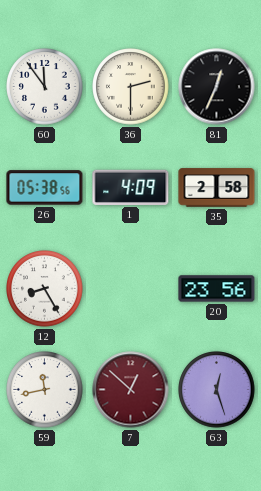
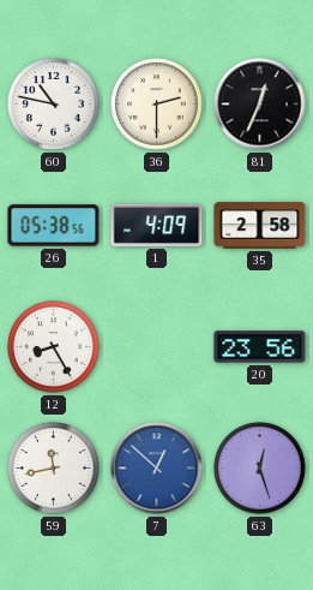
60: 11:54 -> 10:47 (54, 105)
7 dial: burgundy -> blue (157, 469)
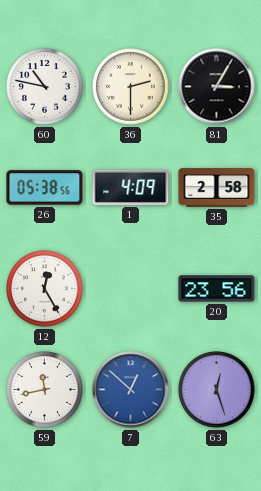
81: 12:34 -> 3:05 (217, 87)
12: 8:25 -> 12:25 (45, 289)
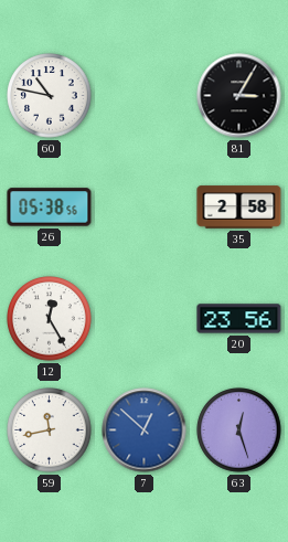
36: 2:30 -> none (131, 87)
1: 4:09 -> none (131, 187)
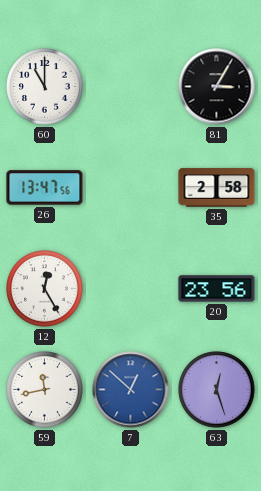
60: 10:47 -> 11:00 (45, 87)
26: 05:38 -> 13:47 (45, 188)
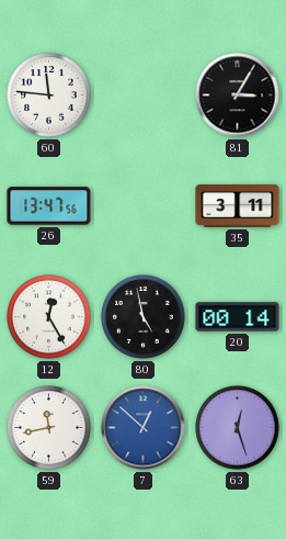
60: 11:00 -> 11:46 (49, 96)
35: 2:58 -> 3:11 (238, 206)
80: none -> 4:58 (144, 317)
20: 23:56 -> 00:14 (238, 317)
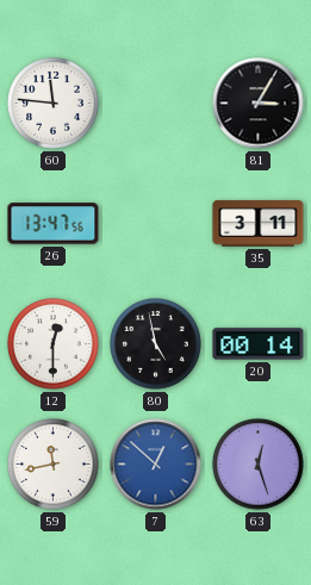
12: 12:25 -> 12:30 (54, 344)
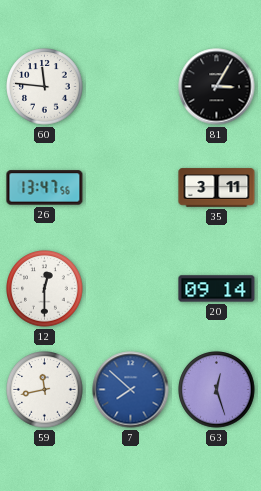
80: 4:58 -> none (156, 344)
20: 00:14 -> 09:14 (217, 289)
7: 12:52 -> 7:52 (131, 390)
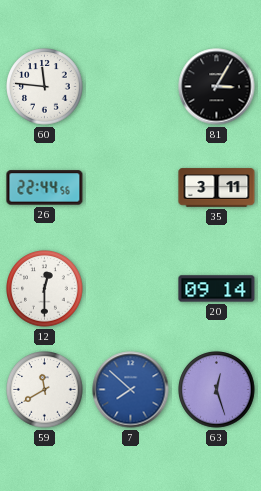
26: 13:47 -> 22:44 (45, 188)
59: 11:43 -> 11:40 (45, 390)
